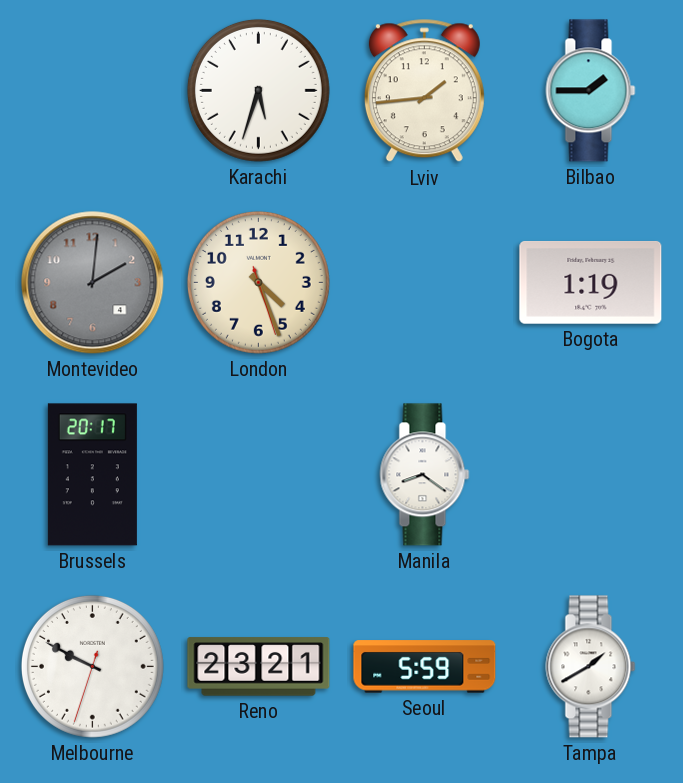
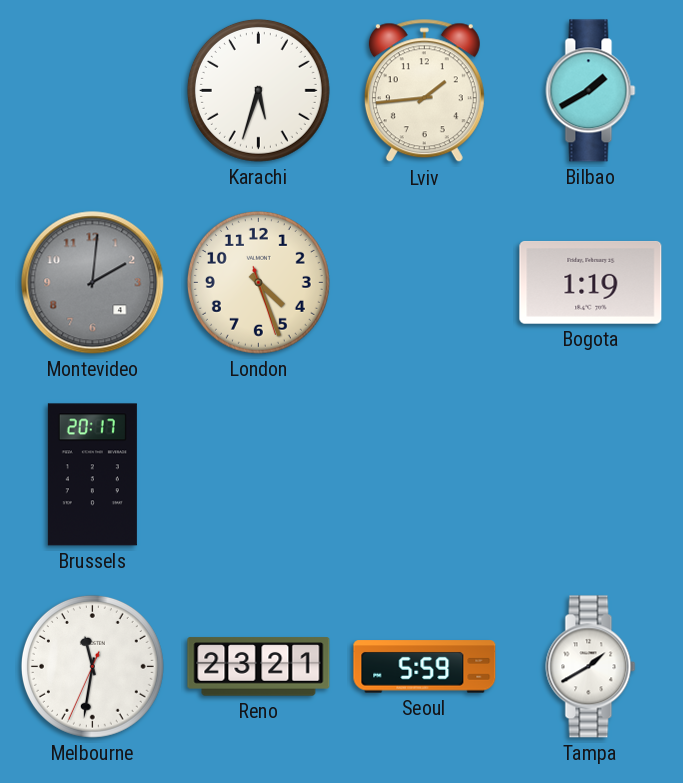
Bilbao: 1:45 -> 1:40 (591, 91)
Manila: 8:21 -> none (425, 475)
Melbourne: 9:49 -> 11:31 (92, 666)
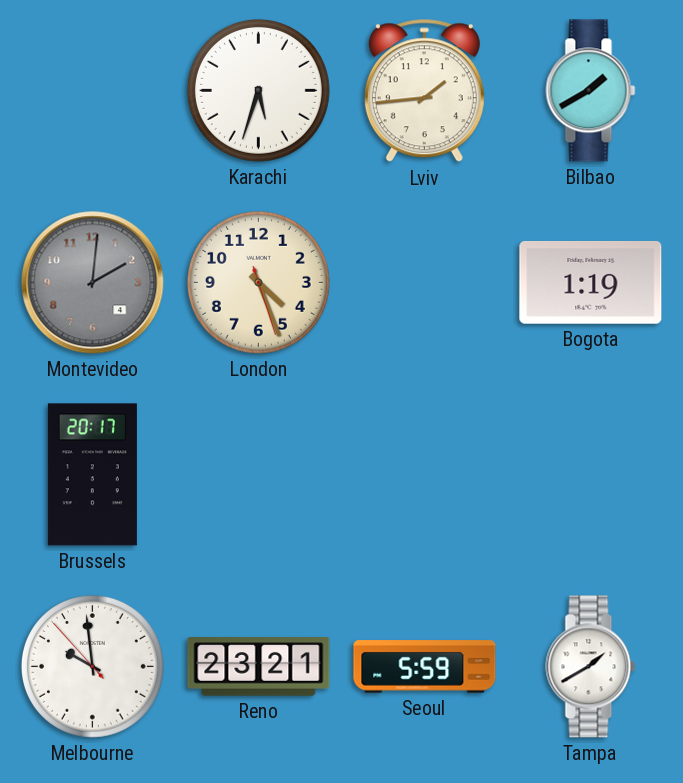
Melbourne: 11:31 -> 9:58 (92, 666)
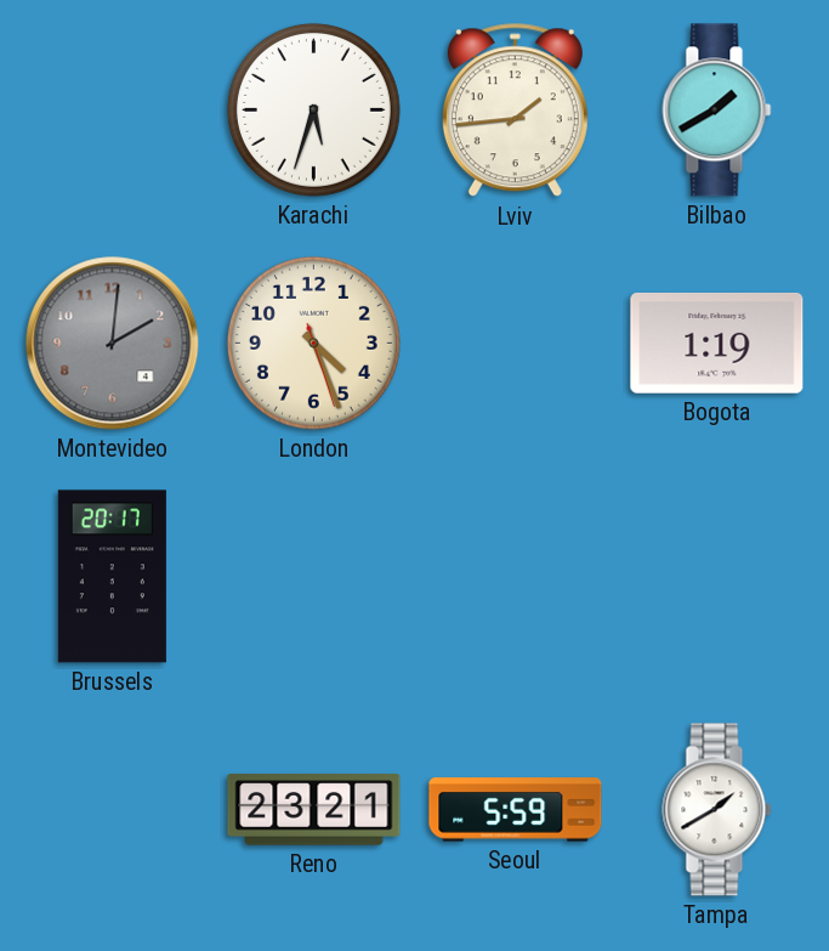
Melbourne: 9:58 -> none (92, 666)
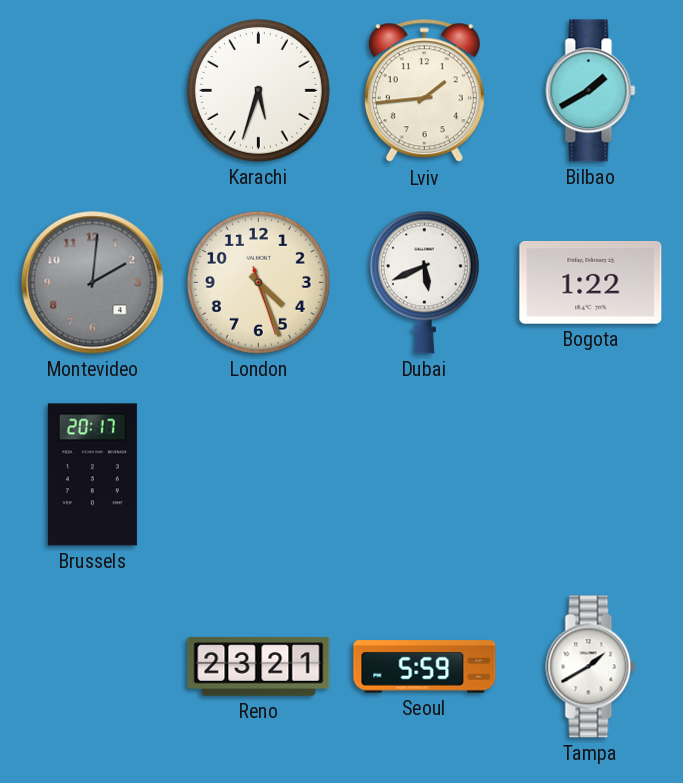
Dubai: none -> 5:41 (424, 282)
Bogota: 1:19 -> 1:22 (591, 282)
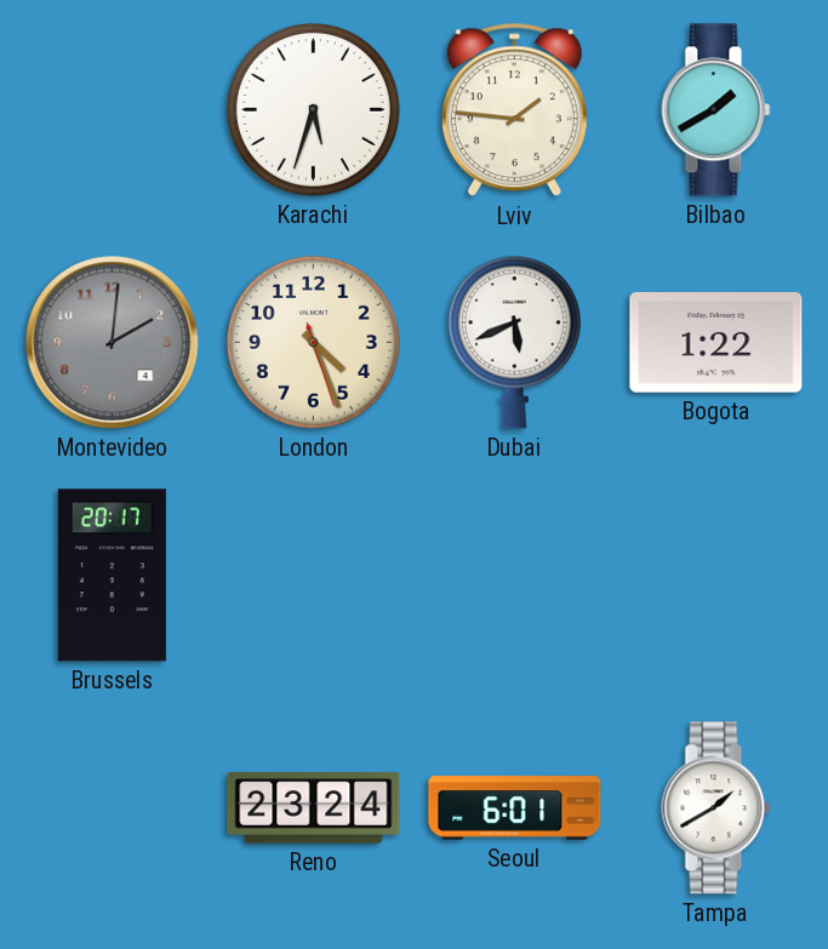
Lviv: 1:44 -> 1:46 (514, 110)
Reno: 23:21 -> 23:24 (314, 808)
Seoul: 5:59 -> 6:01 (515, 808)
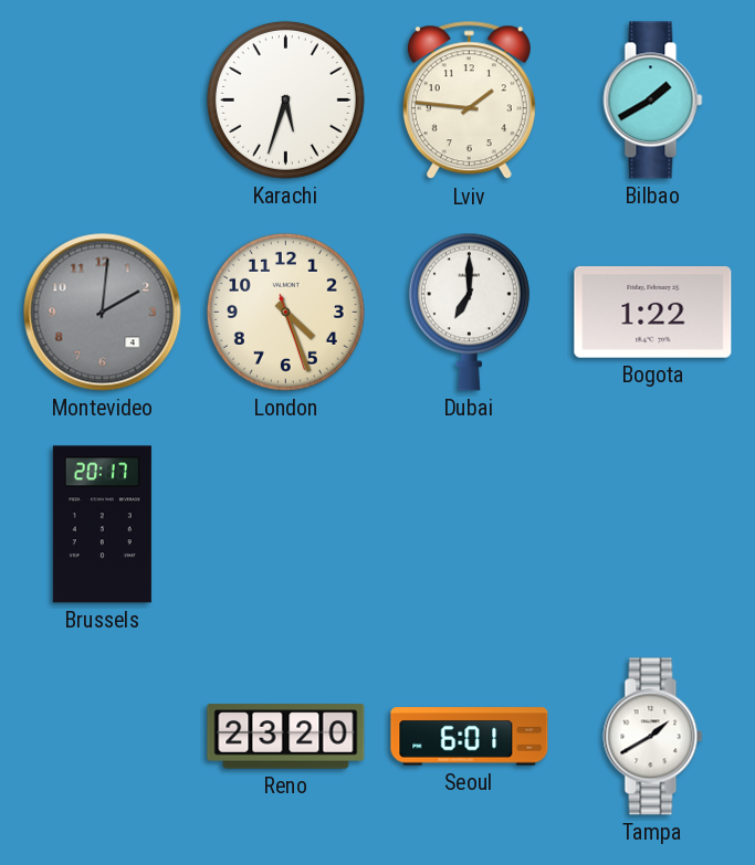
Dubai: 5:41 -> 7:00 (469, 312)
Reno: 23:24 -> 23:20 (286, 737)
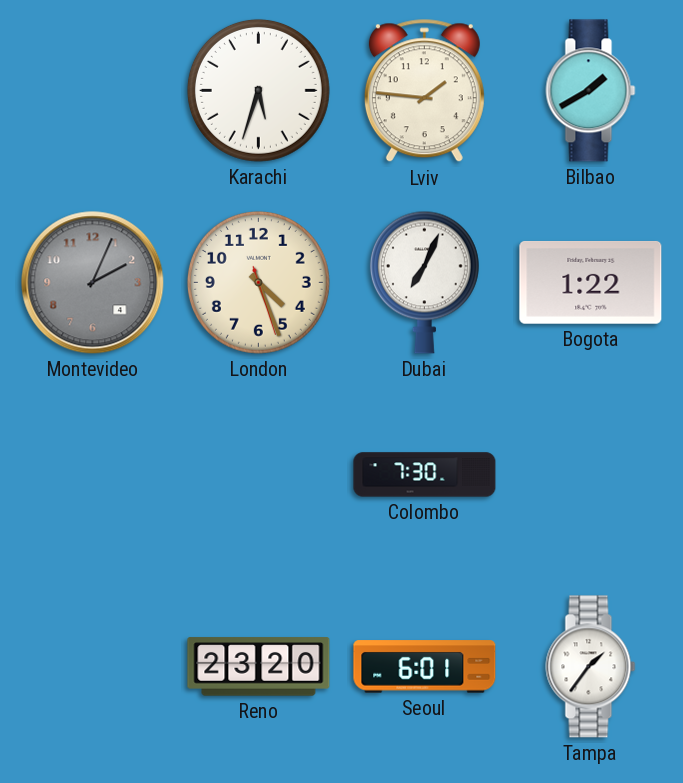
Montevideo: 2:01 -> 2:04 (93, 283)
Dubai: 7:00 -> 7:04 (424, 282)
Brussels: 20:17 -> none (102, 525)
Colombo: none -> 7:30 (425, 475)
Tampa: 1:40 -> 1:36 (591, 667)
